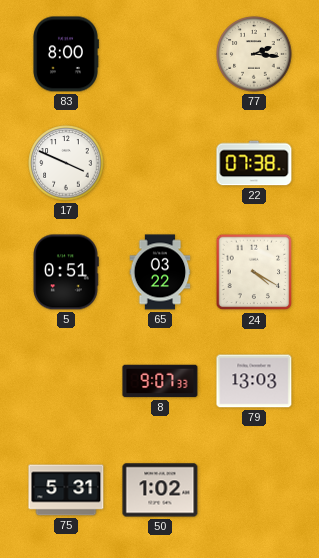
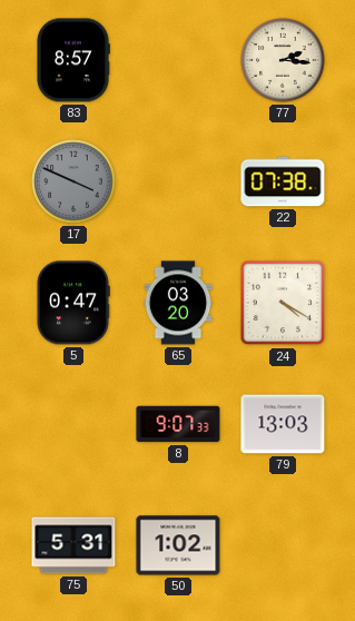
83: 8:00 -> 8:57 (73, 60)
17 dial: white -> grey (73, 181)
5: 0:51 -> 0:47 (73, 303)
65: 03:22 -> 03:20 (178, 303)
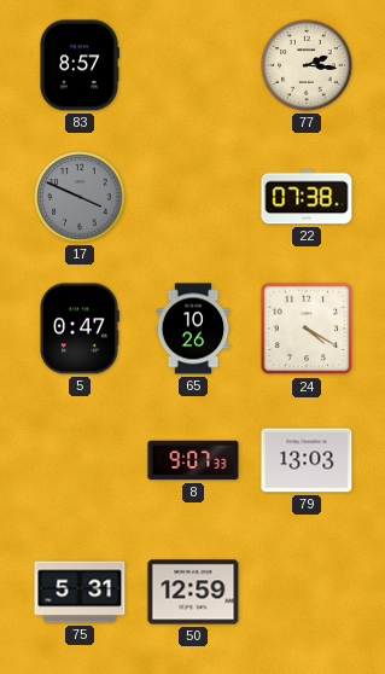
65: 03:20 -> 10:26 (193, 329)
50: 1:02 -> 12:59 (193, 592)
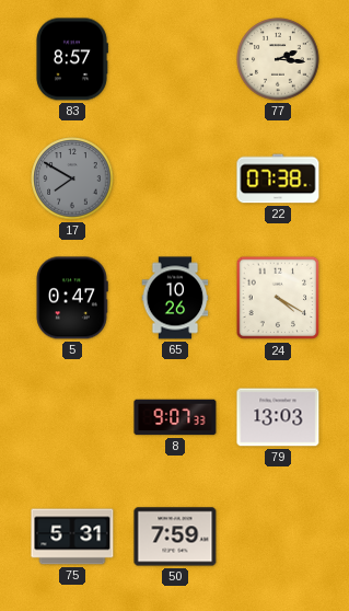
17: 3:49 -> 7:50 (72, 178)
50: 12:59 -> 7:59 (175, 537)
